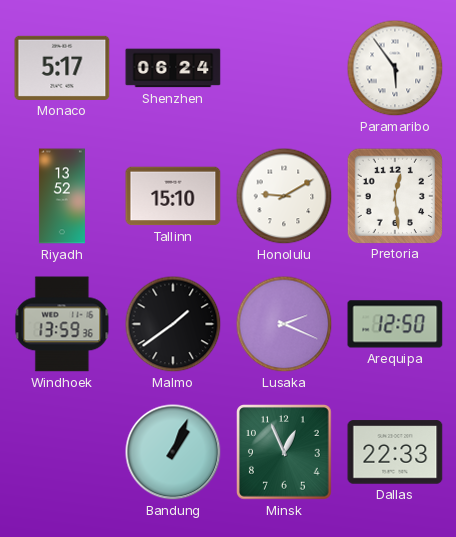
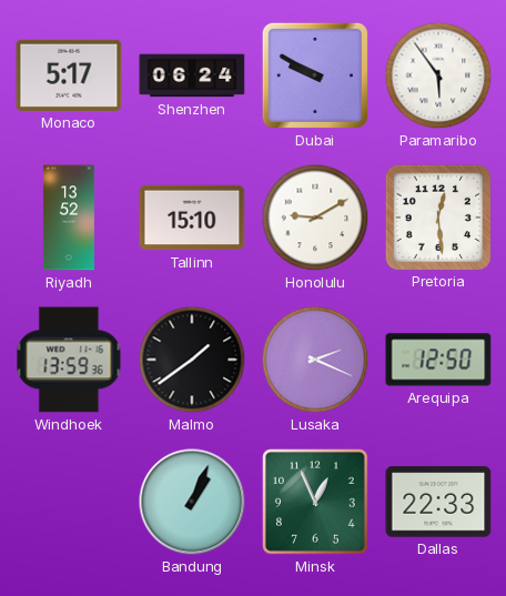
Dubai: none -> 9:50 (315, 75)
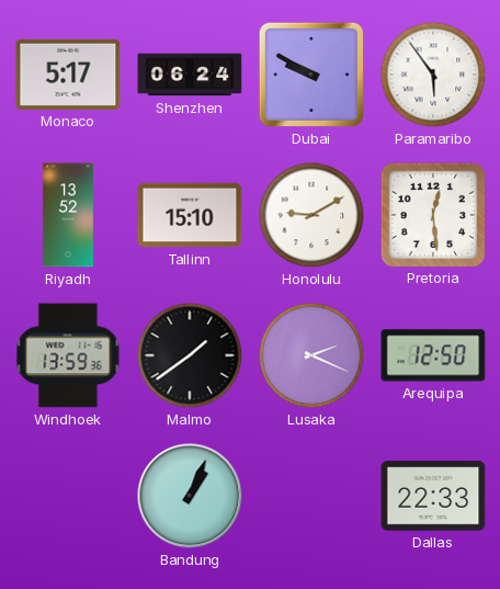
Minsk: 12:56 -> none (316, 503)
